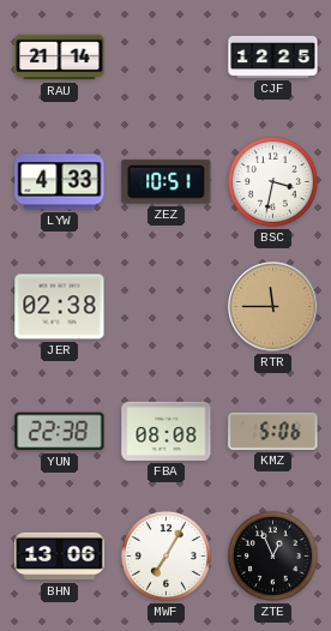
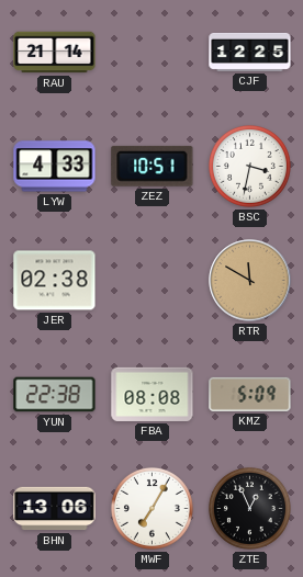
RTR: 11:45 -> 11:50 (250, 281)
KMZ: 5:06 -> 5:09 (250, 394)
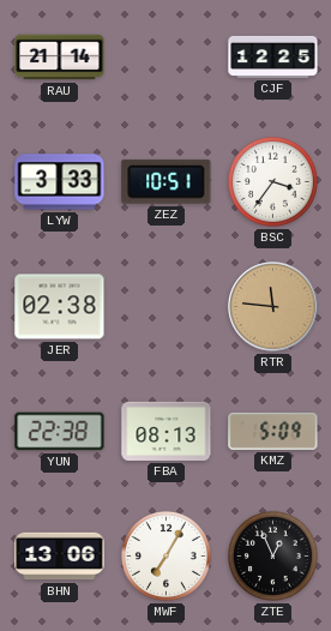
LYW: 4:33 -> 3:33 (60, 182)
BSC: 3:32 -> 3:36 (272, 181)
RTR: 11:50 -> 11:46 (273, 307)
FBA: 08:08 -> 08:13 (167, 431)
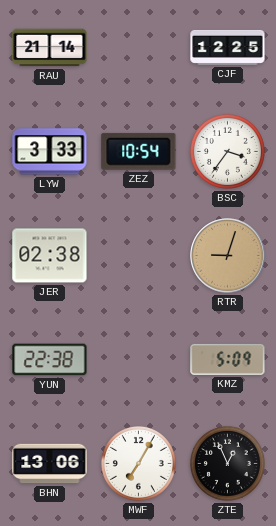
ZEZ: 10:51 -> 10:54 (139, 151)
RTR: 11:46 -> 9:03 (228, 256)
FBA: 08:13 -> none (167, 431)
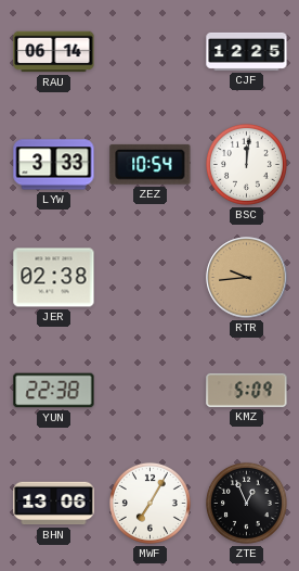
RAU: 21:14 -> 06:14 (54, 52)
BSC: 3:36 -> 12:01 (246, 164)
RTR: 9:03 -> 9:44 (247, 278)
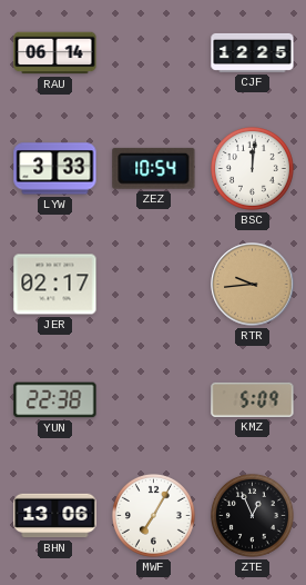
JER: 02:38 -> 02:17 (55, 285)
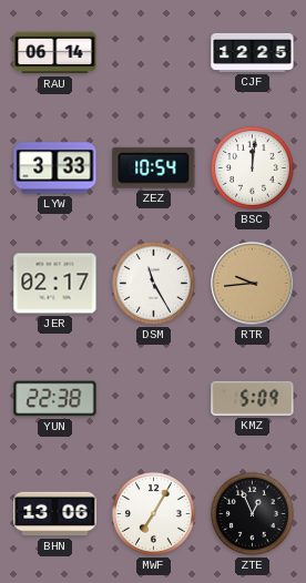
DSM: none -> 11:25 (153, 283)
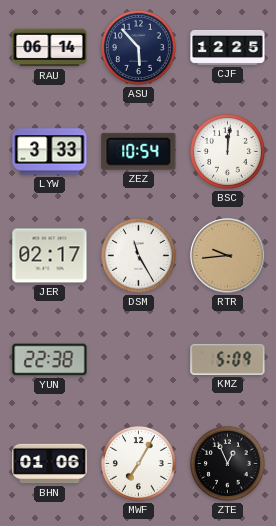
ASU: none -> 5:53 (138, 47)
BHN: 13:06 -> 01:06 (50, 464)
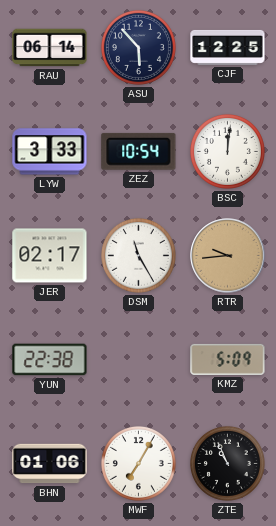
ZTE: 12:56 -> 10:56 (227, 463)
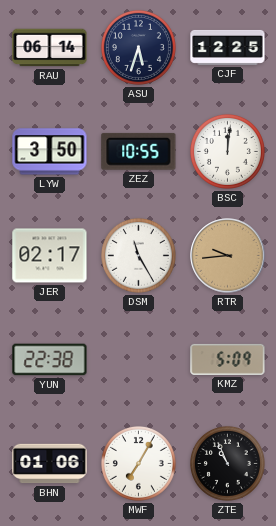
ASU: 5:53 -> 5:33 (138, 47)
LYW: 3:33 -> 3:50 (50, 152)
ZEZ: 10:54 -> 10:55 (139, 151)
